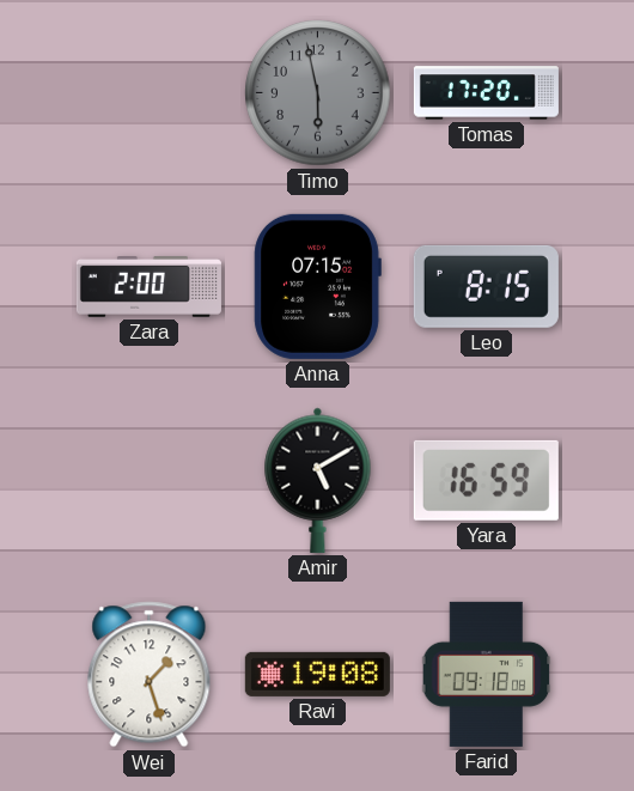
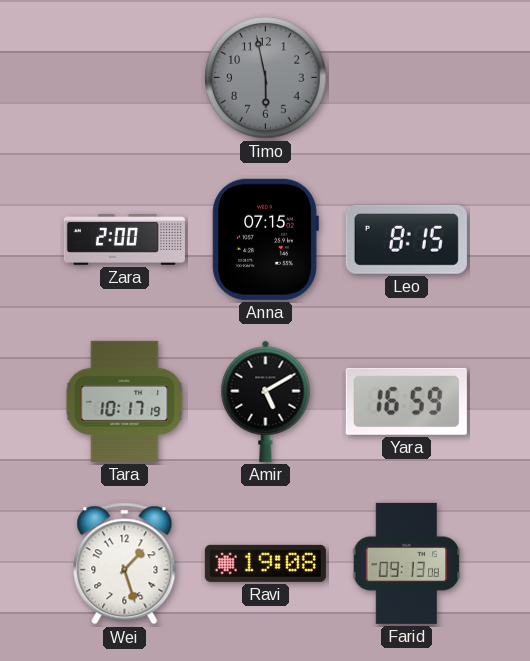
Tomas: 17:20 -> none (486, 93)
Tara: none -> 10:17 (125, 401)
Farid: 09:18 -> 09:13 (407, 563)
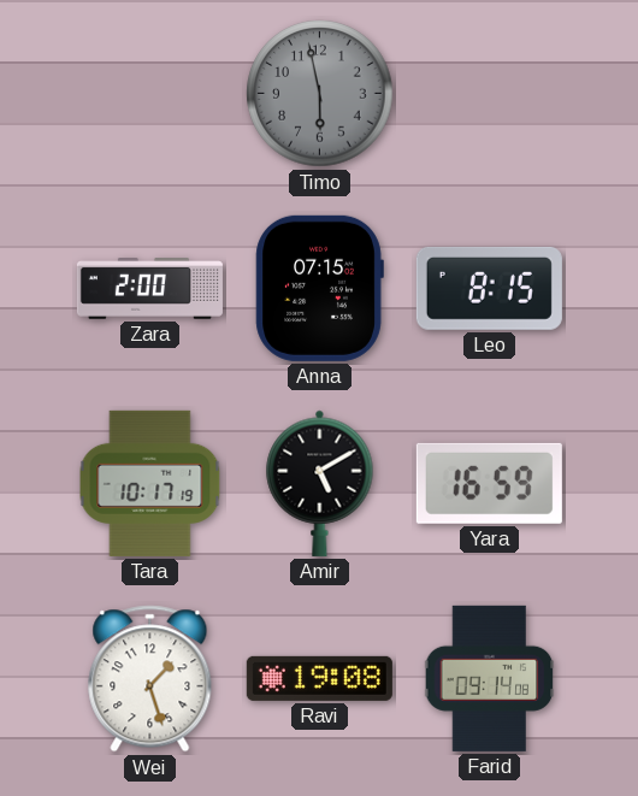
Farid: 09:13 -> 09:14 (490, 678)
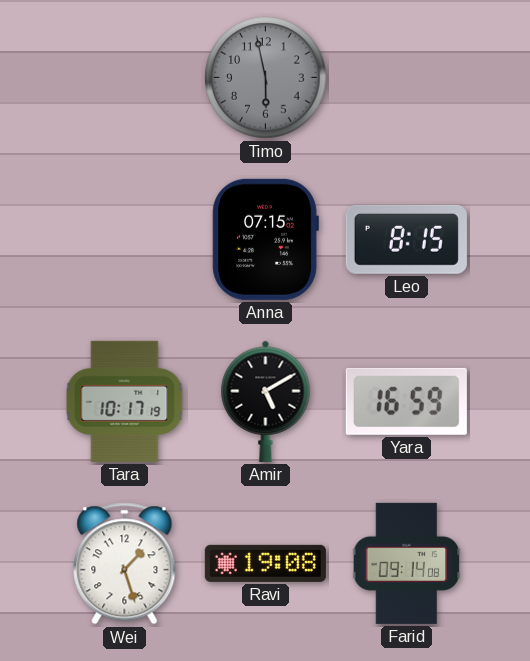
Zara: 2:00 -> none (149, 289)
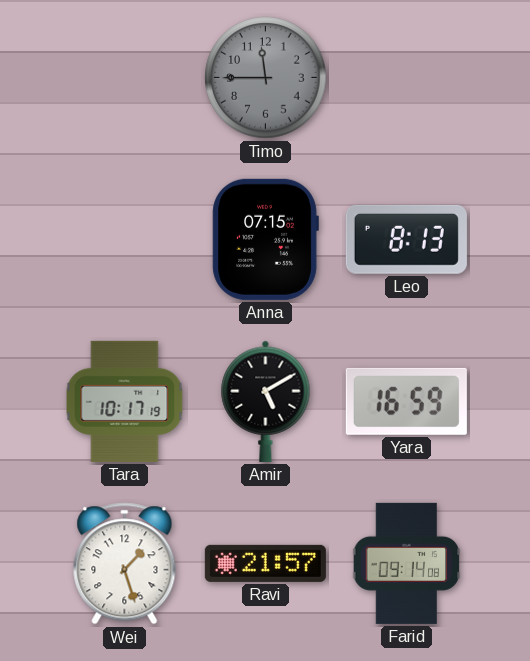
Timo: 5:58 -> 11:45 (266, 78)
Leo: 8:15 -> 8:13 (406, 239)
Ravi: 19:08 -> 21:57 (265, 563)
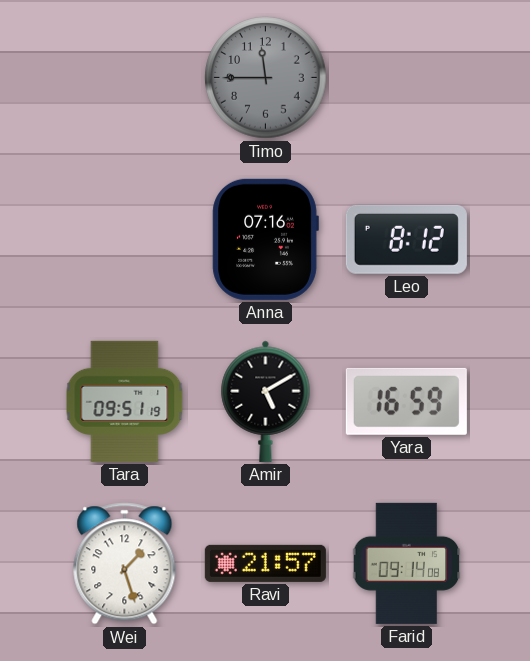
Anna: 07:15 -> 07:16 (265, 239)
Leo: 8:13 -> 8:12 (406, 239)
Tara: 10:17 -> 09:51 (125, 401)
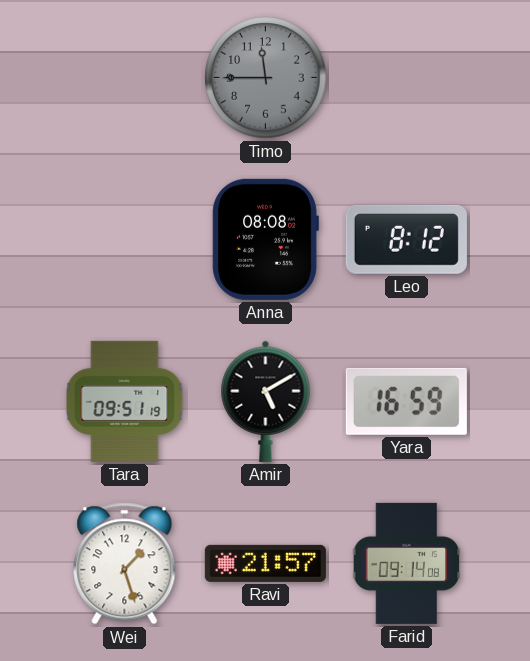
Anna: 07:16 -> 08:08 (265, 239)
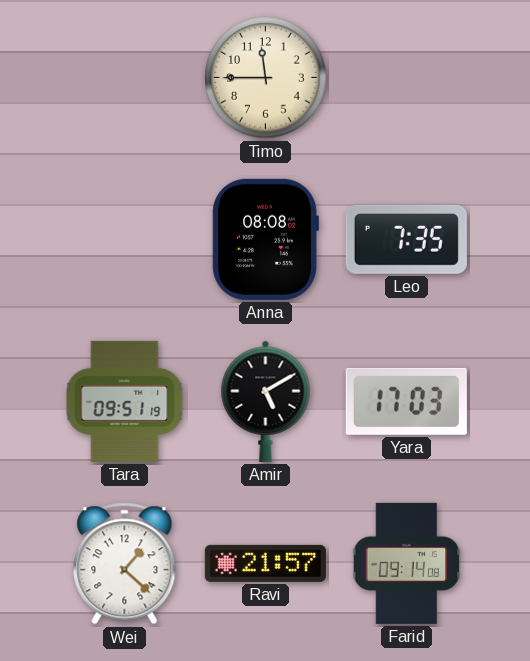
Timo dial: grey -> cream (266, 78)
Leo: 8:12 -> 7:35 (406, 239)
Yara: 16:59 -> 17:03 (406, 401)
Wei: 1:27 -> 1:22 (125, 564)
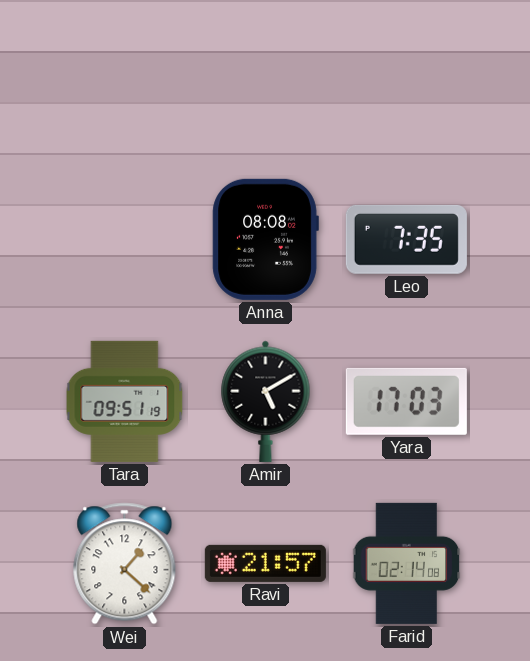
Timo: 11:45 -> none (266, 78)
Farid: 09:14 -> 02:14 (407, 563)
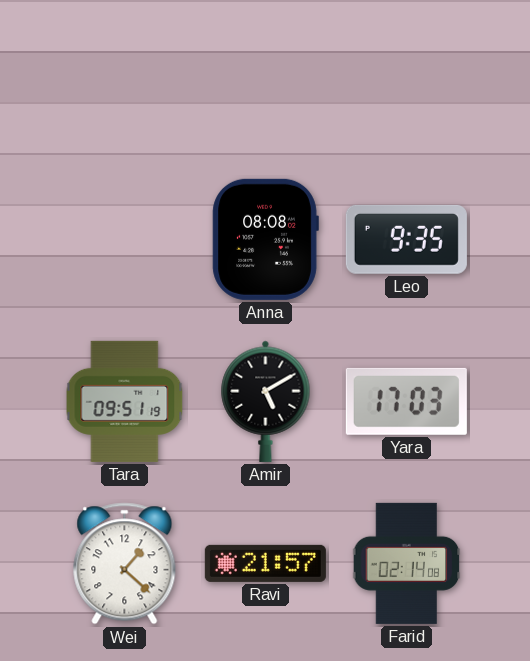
Leo: 7:35 -> 9:35 (406, 239)
